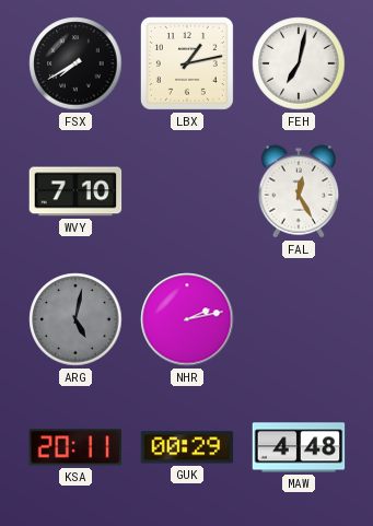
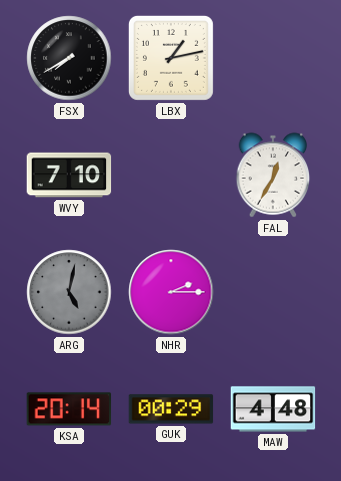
FEH: 7:02 -> none (299, 63)
FAL: 12:25 -> 12:35 (273, 175)
NHR: 2:13 -> 2:15 (171, 292)
KSA: 20:11 -> 20:14 (69, 409)
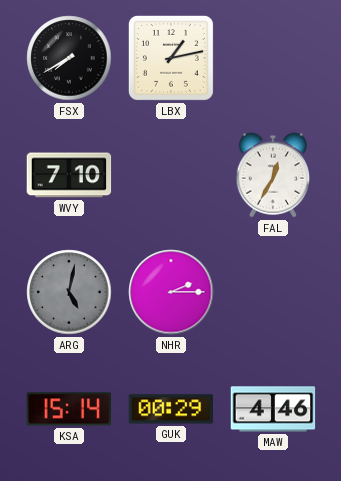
KSA: 20:14 -> 15:14 (69, 409)
MAW: 4:48 -> 4:46 (273, 409)
